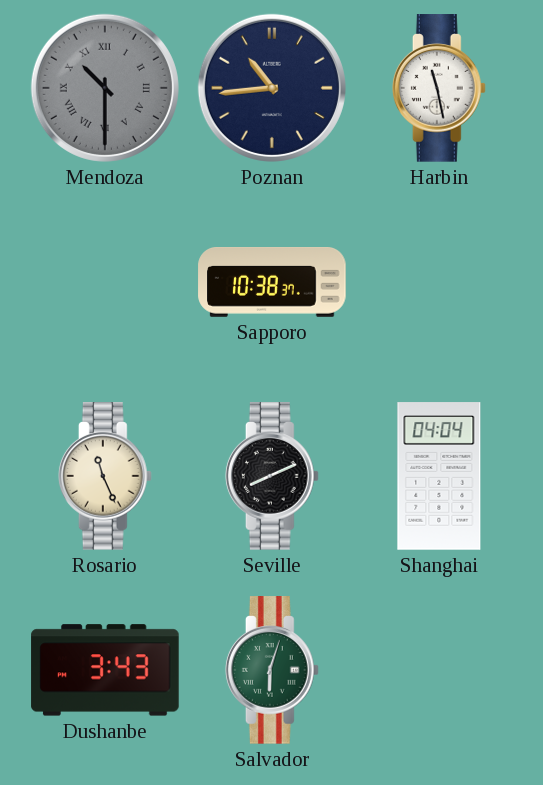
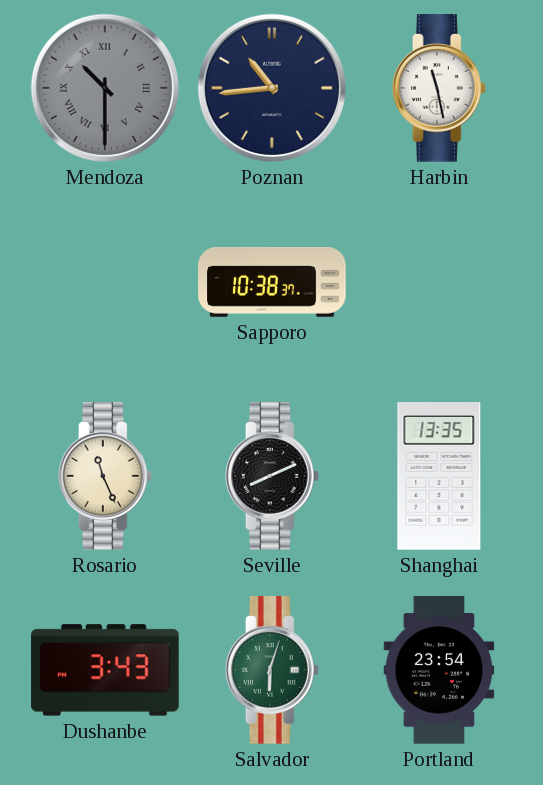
Shanghai: 04:04 -> 13:35 (439, 476)
Portland: none -> 23:54 (439, 670)
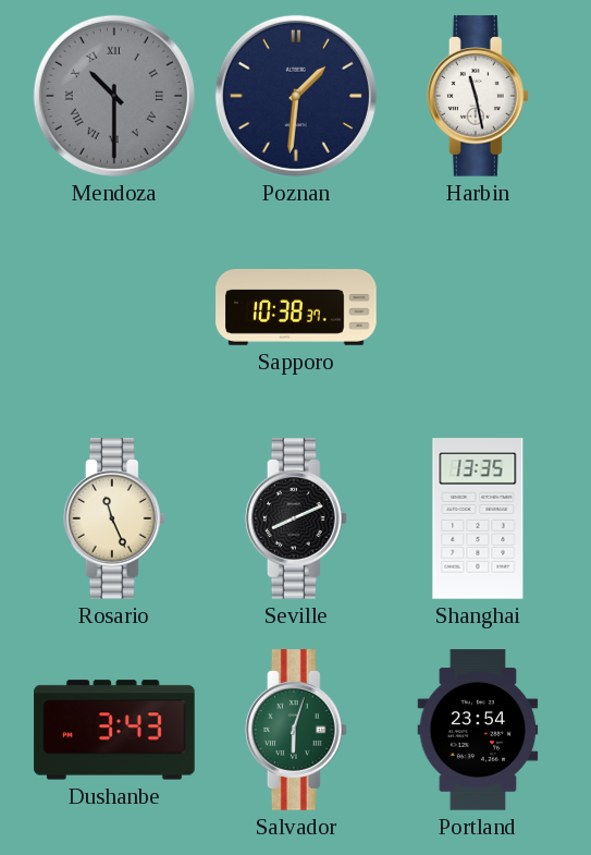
Poznan: 10:44 -> 1:31 (296, 96)
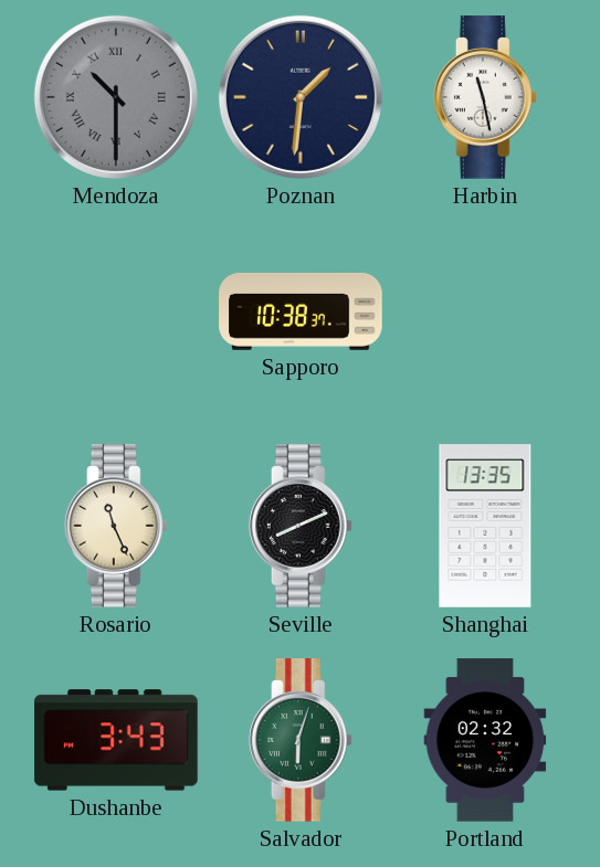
Portland: 23:54 -> 02:32 (485, 740)
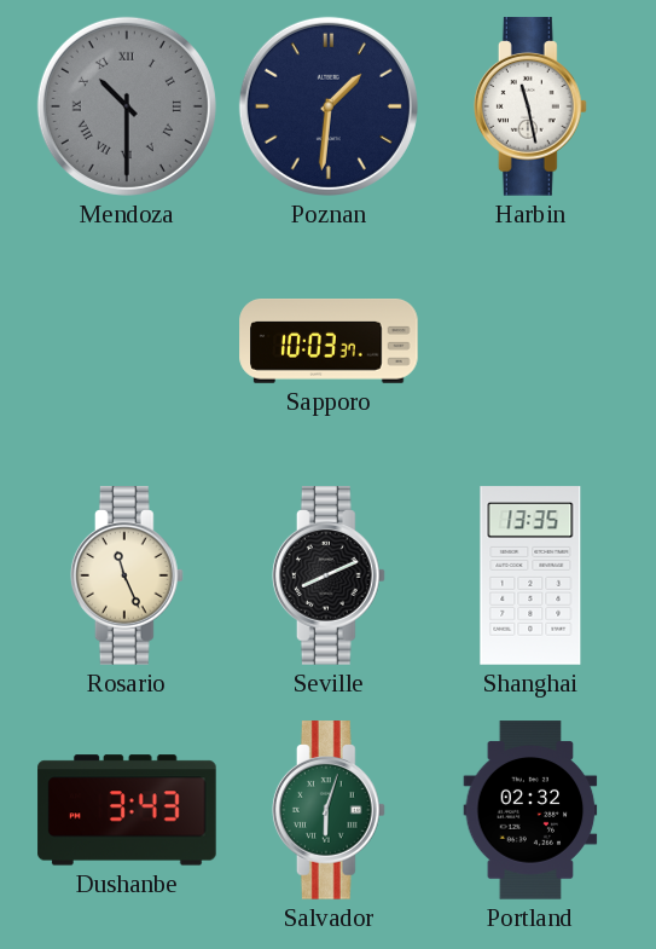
Sapporo: 10:38 -> 10:03 (329, 342)
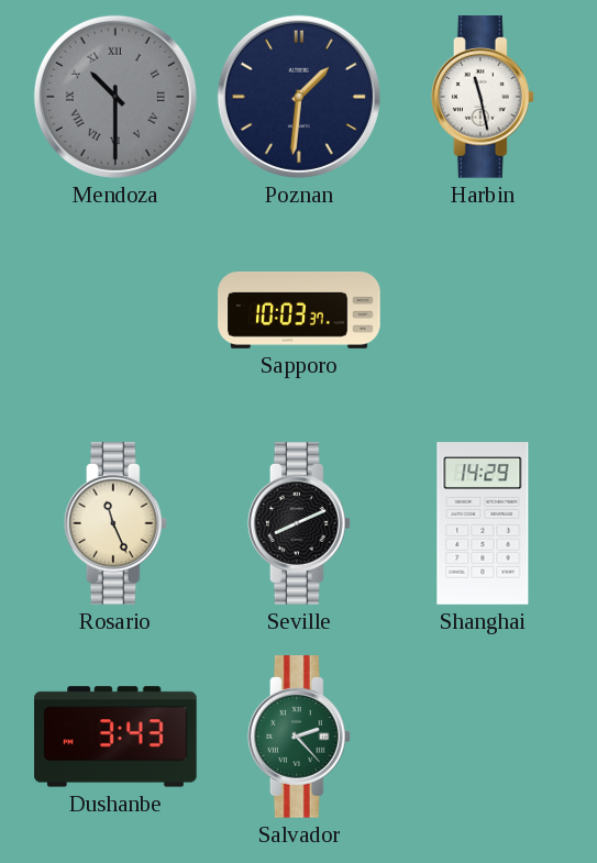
Shanghai: 13:35 -> 14:29 (483, 523)
Salvador: 6:03 -> 2:23 (299, 737)
Portland: 02:32 -> none (530, 810)
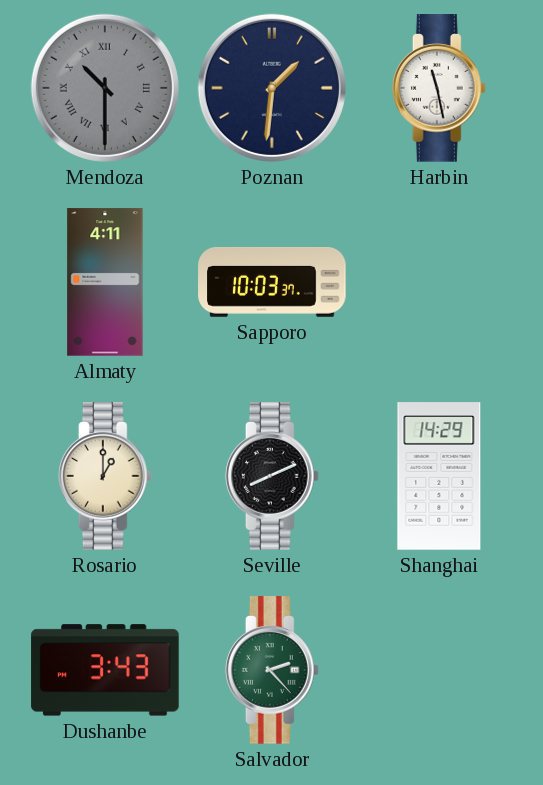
Almaty: none -> 4:11 (105, 282)
Rosario: 11:26 -> 1:00 (105, 476)
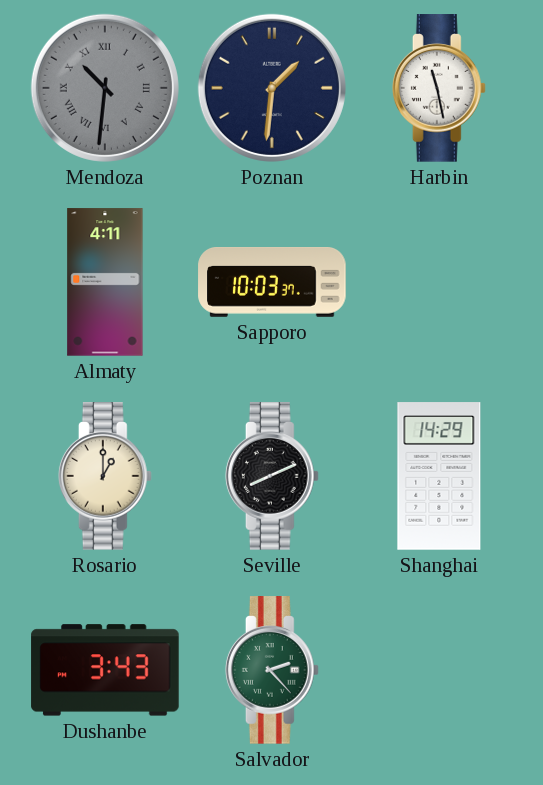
Mendoza: 10:30 -> 10:31 (105, 88)
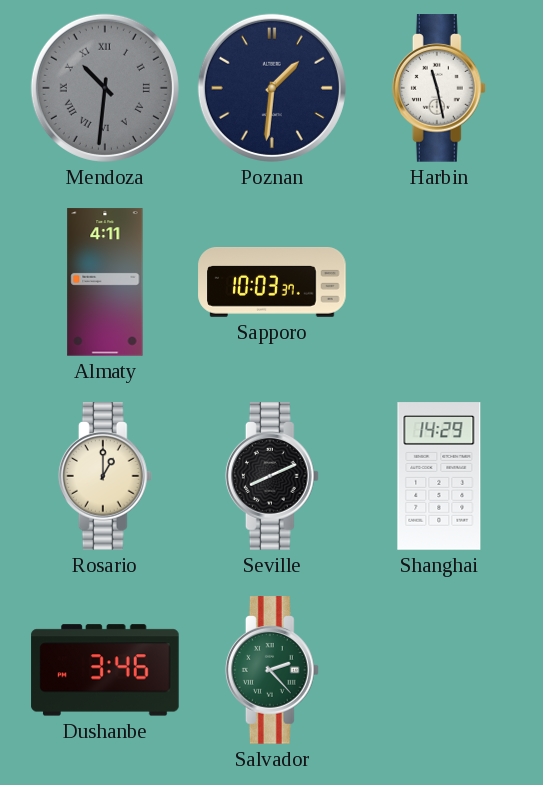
Dushanbe: 3:43 -> 3:46 (105, 670)
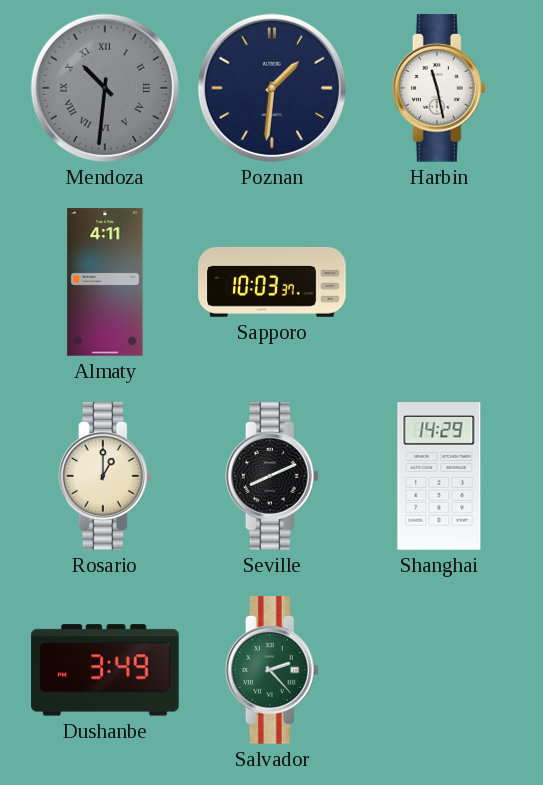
Dushanbe: 3:46 -> 3:49 (105, 670)
